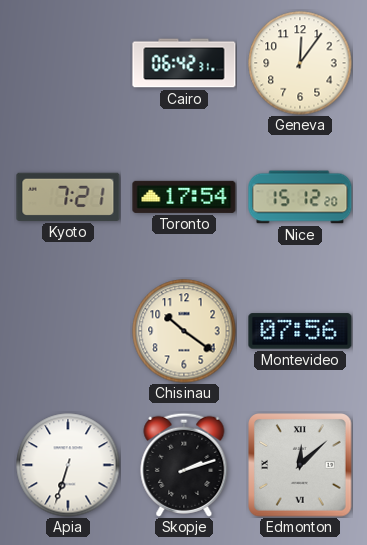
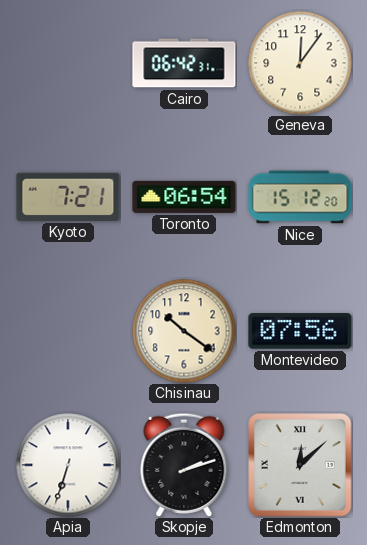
Toronto: 17:54 -> 06:54 (184, 197)
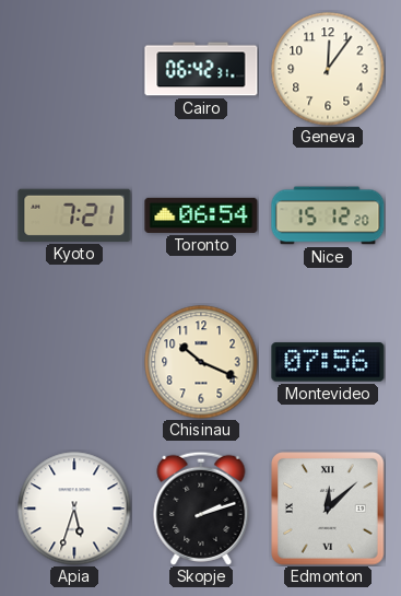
Chisinau: 10:21 -> 10:19 (201, 362)
Apia: 6:33 -> 5:33 (74, 509)
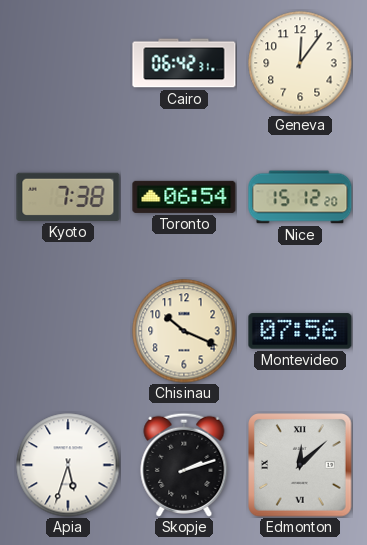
Kyoto: 7:21 -> 7:38 (68, 197)
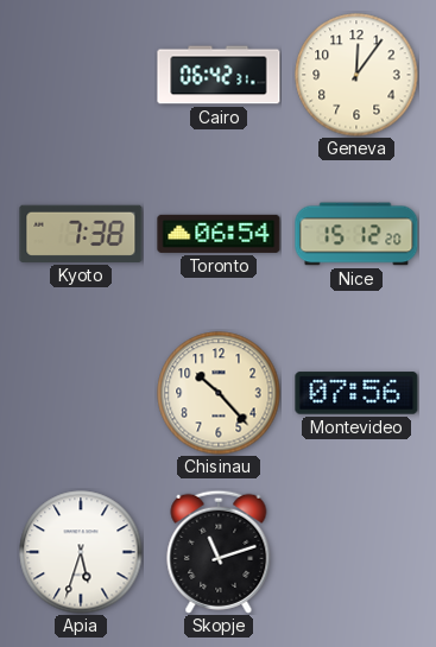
Chisinau: 10:19 -> 10:23 (219, 393)
Skopje: 2:12 -> 11:12 (219, 552)
Edmonton: 12:08 -> none (300, 465)
